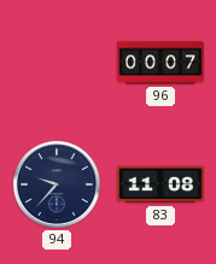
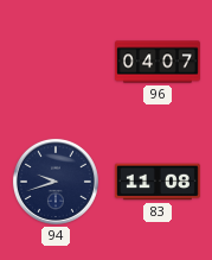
96: 00:07 -> 04:07 (159, 62)
94: 9:37 -> 9:42 (56, 182)
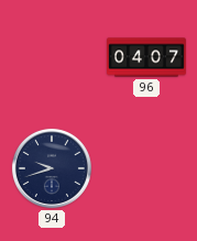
83: 11:08 -> none (158, 182)
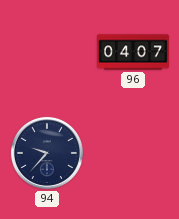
94: 9:42 -> 9:37 (47, 153)
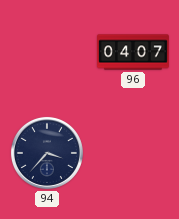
94: 9:37 -> 3:37 (47, 153)
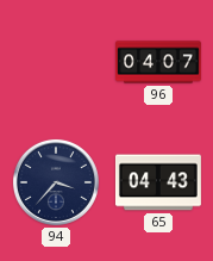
65: none -> 04:43 (158, 182)
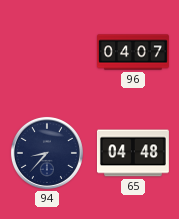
94: 3:37 -> 8:37 (47, 153)
65: 04:43 -> 04:48 (133, 153)
